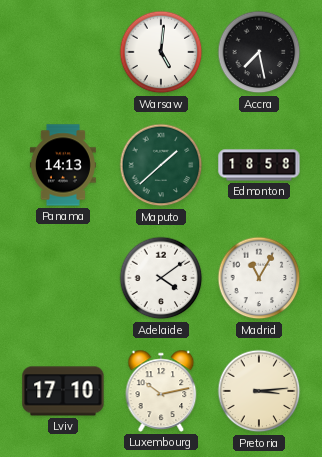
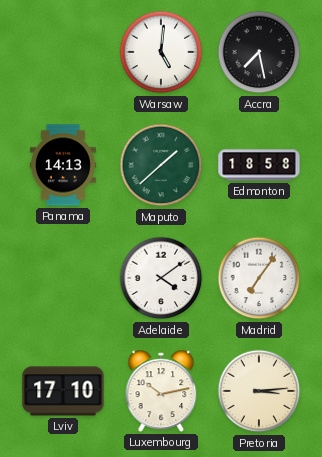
Madrid: 11:05 -> 7:06 (259, 278)
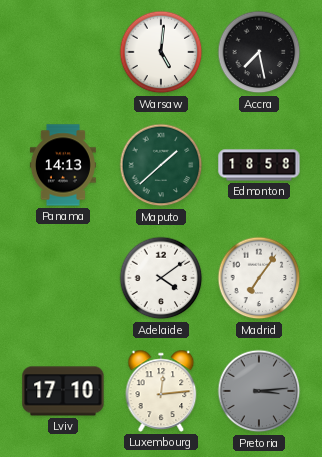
Luxembourg: 10:13 -> 12:14 (161, 391)
Pretoria dial: cream -> grey (259, 391)
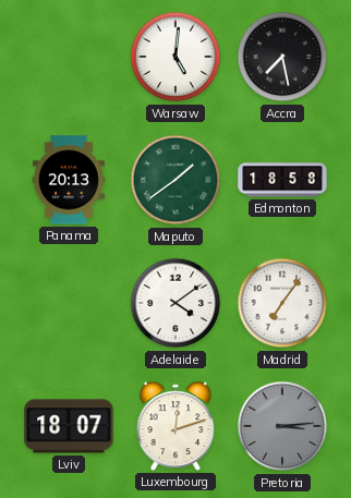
Panama: 14:13 -> 20:13 (69, 180)
Maputo: 1:38 -> 1:39 (175, 180)
Lviv: 17:10 -> 18:07 (69, 426)
Luxembourg: 12:14 -> 12:12 (175, 426)
